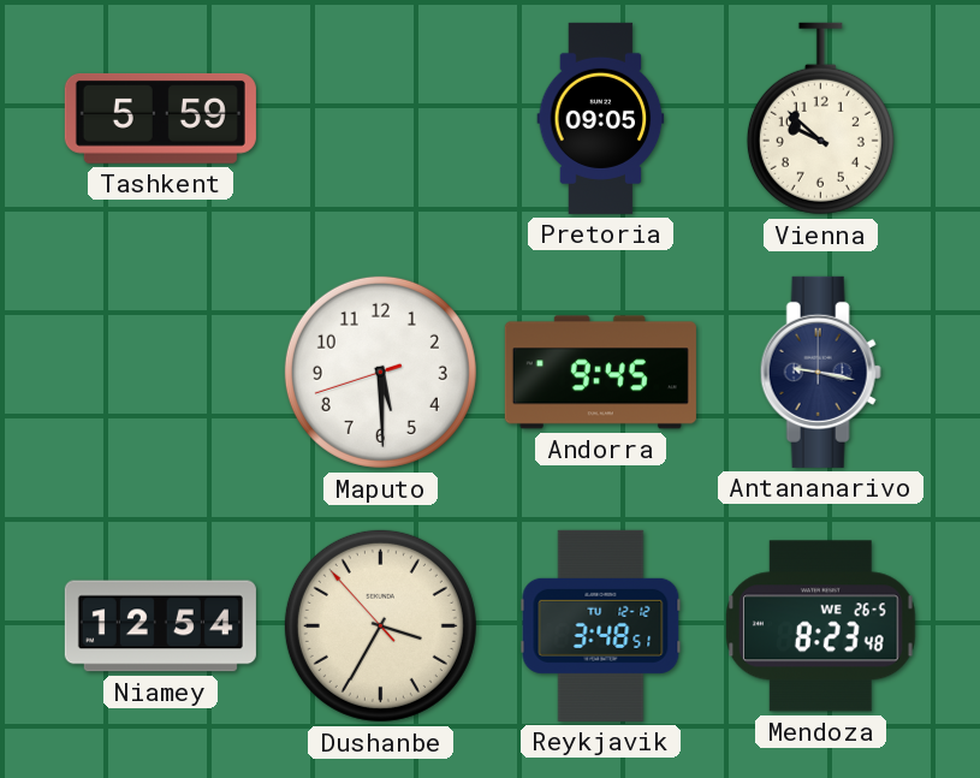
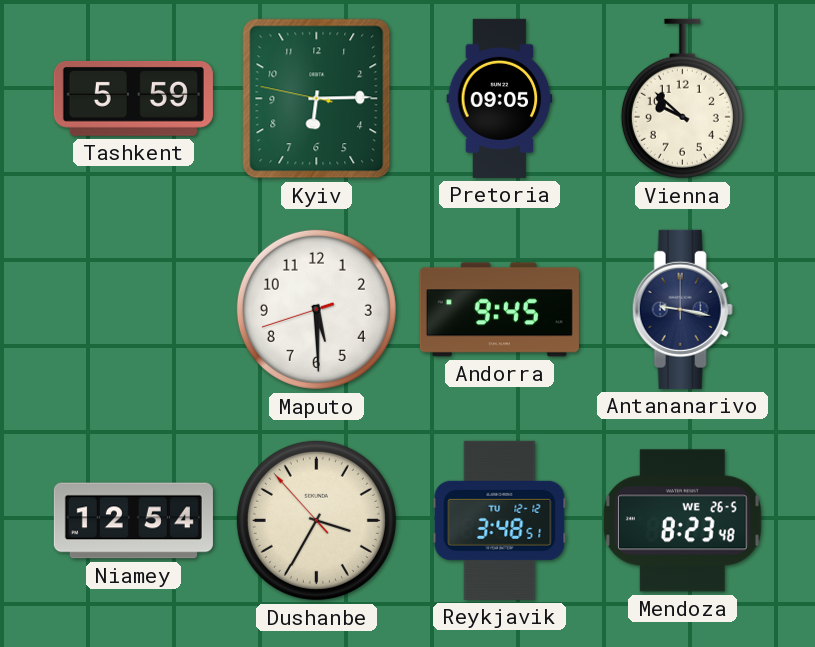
Kyiv: none -> 6:14 (317, 99)
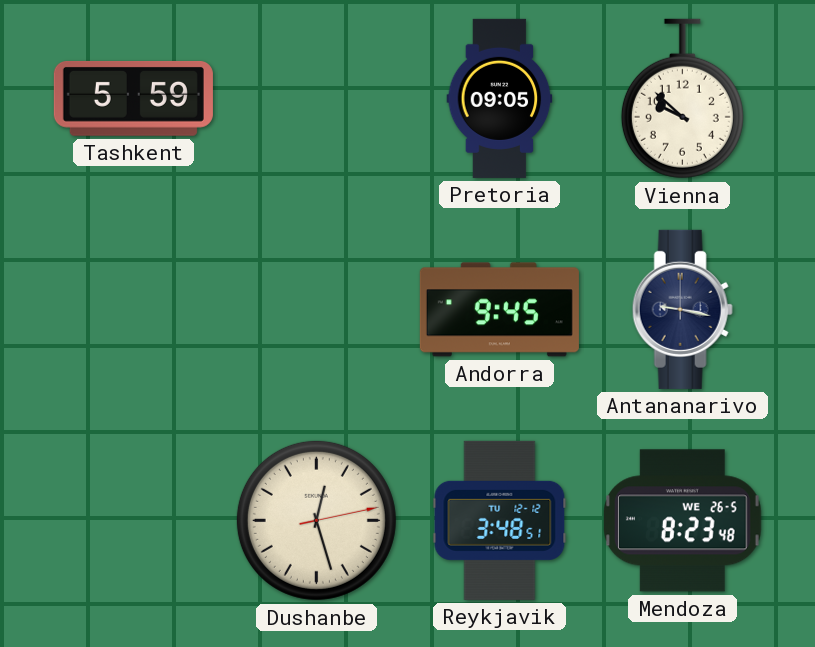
Kyiv: 6:14 -> none (317, 99)
Maputo: 5:29 -> none (316, 309)
Niamey: 12:54 -> none (133, 521)
Dushanbe: 3:34 -> 12:27 (316, 520)
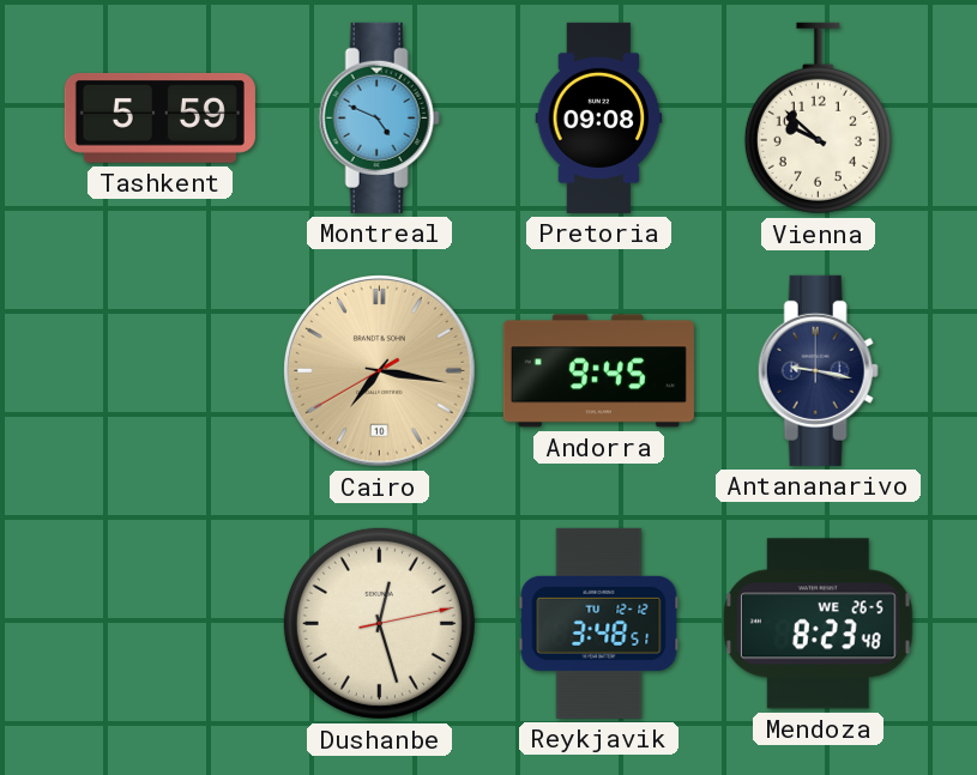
Montreal: none -> 4:49 (379, 117)
Pretoria: 09:05 -> 09:08 (599, 117)
Cairo: none -> 7:16 (380, 371)
